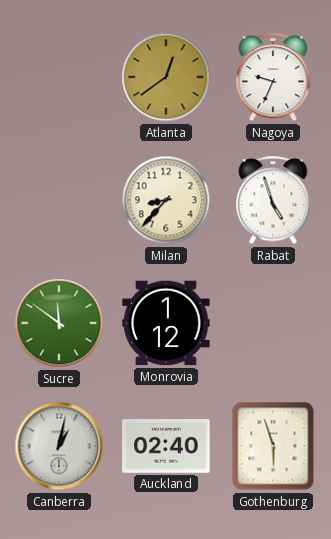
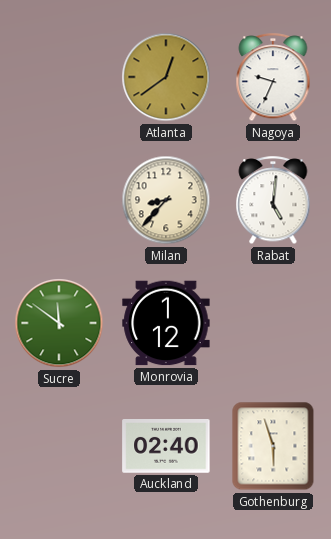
Rabat: 4:57 -> 5:01 (273, 201)
Canberra: 1:02 -> none (59, 446)
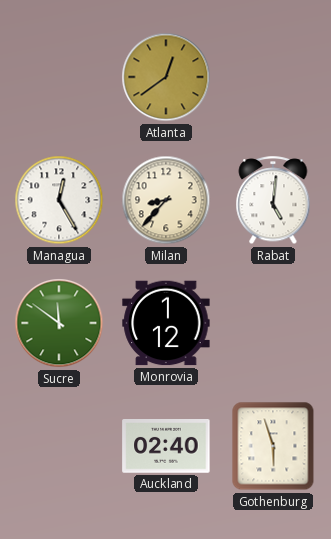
Nagoya: 9:34 -> none (273, 78)
Managua: none -> 12:25 (59, 200)
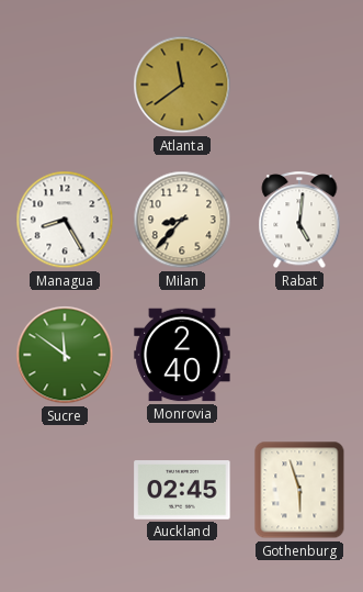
Atlanta: 12:39 -> 11:39 (182, 85)
Managua: 12:25 -> 8:25 (65, 220)
Monrovia: 1:12 -> 2:40 (182, 355)
Auckland: 02:40 -> 02:45 (182, 491)
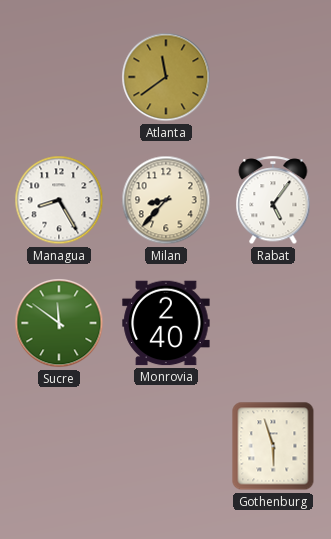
Rabat: 5:01 -> 5:06 (273, 201)
Auckland: 02:45 -> none (182, 491)
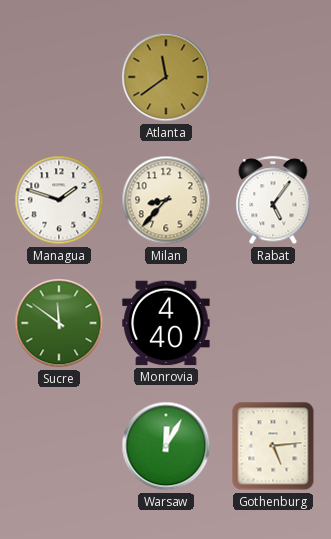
Managua: 8:25 -> 1:48 (59, 200)
Monrovia: 2:40 -> 4:40 (166, 323)
Warsaw: none -> 12:05 (166, 446)
Gothenburg: 5:57 -> 5:14 (273, 446)
